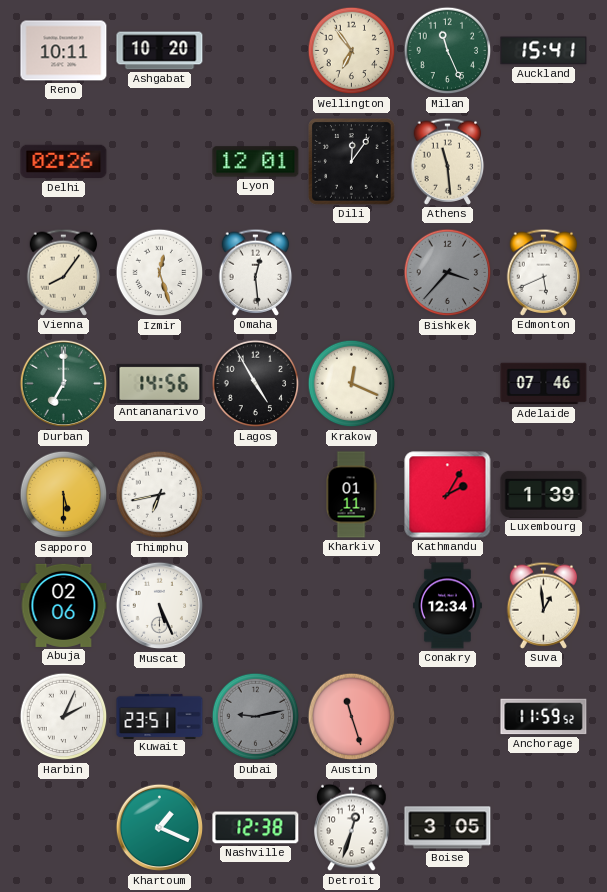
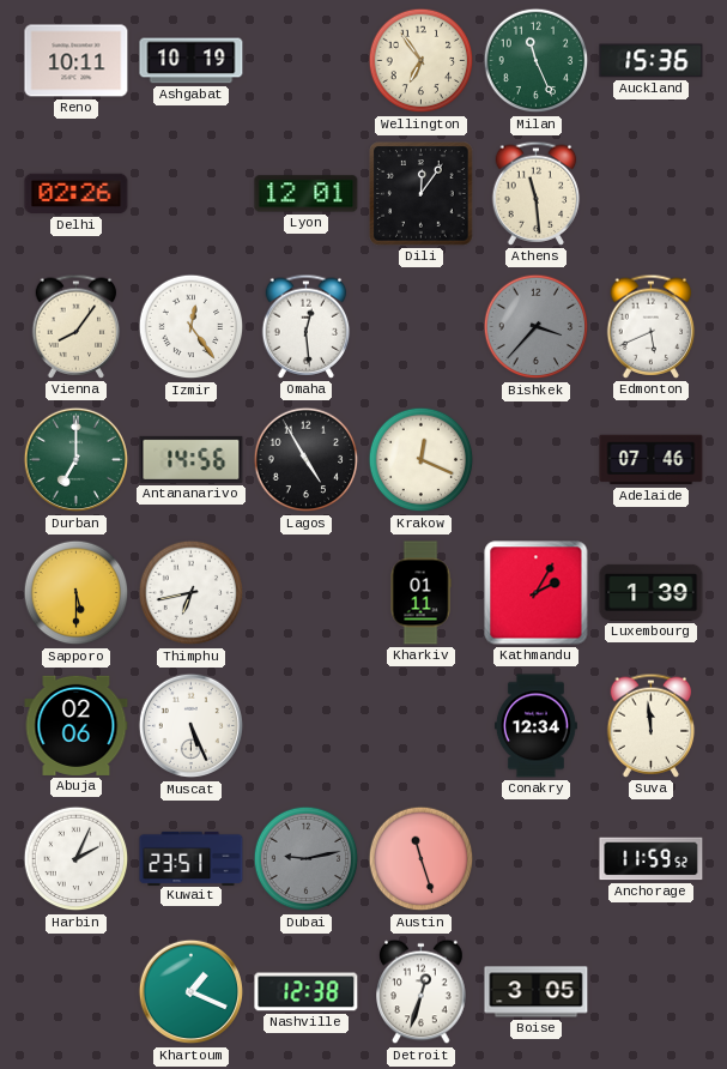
Ashgabat: 10:20 -> 10:19 (192, 61)
Auckland: 15:41 -> 15:36 (652, 61)
Izmir: 12:27 -> 12:24 (192, 327)
Suva: 12:59 -> 11:59 (652, 725)
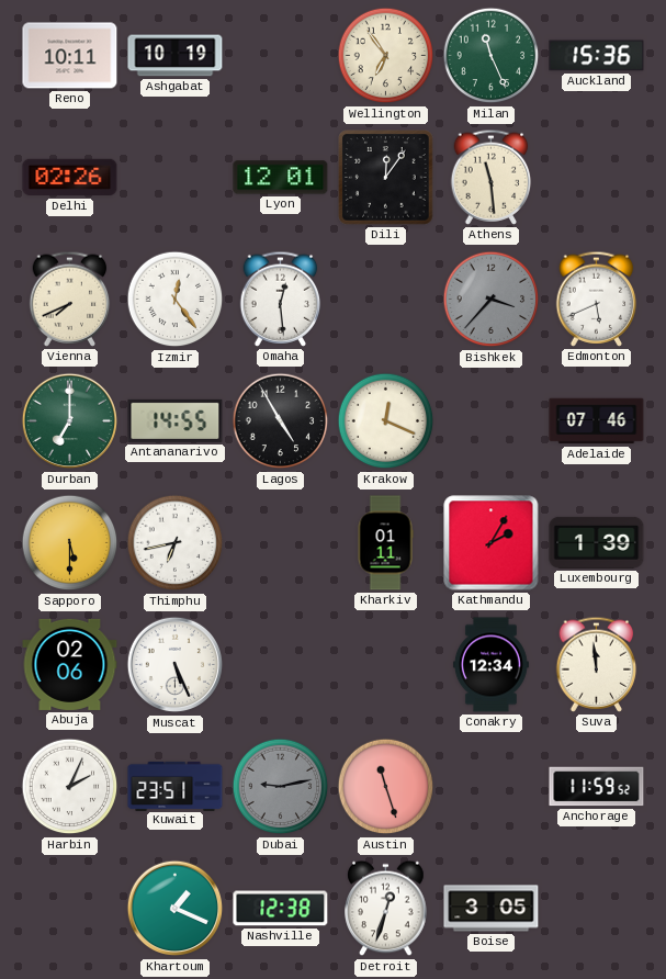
Vienna: 8:06 -> 7:41 (70, 299)
Antananarivo: 14:56 -> 14:55 (176, 420)
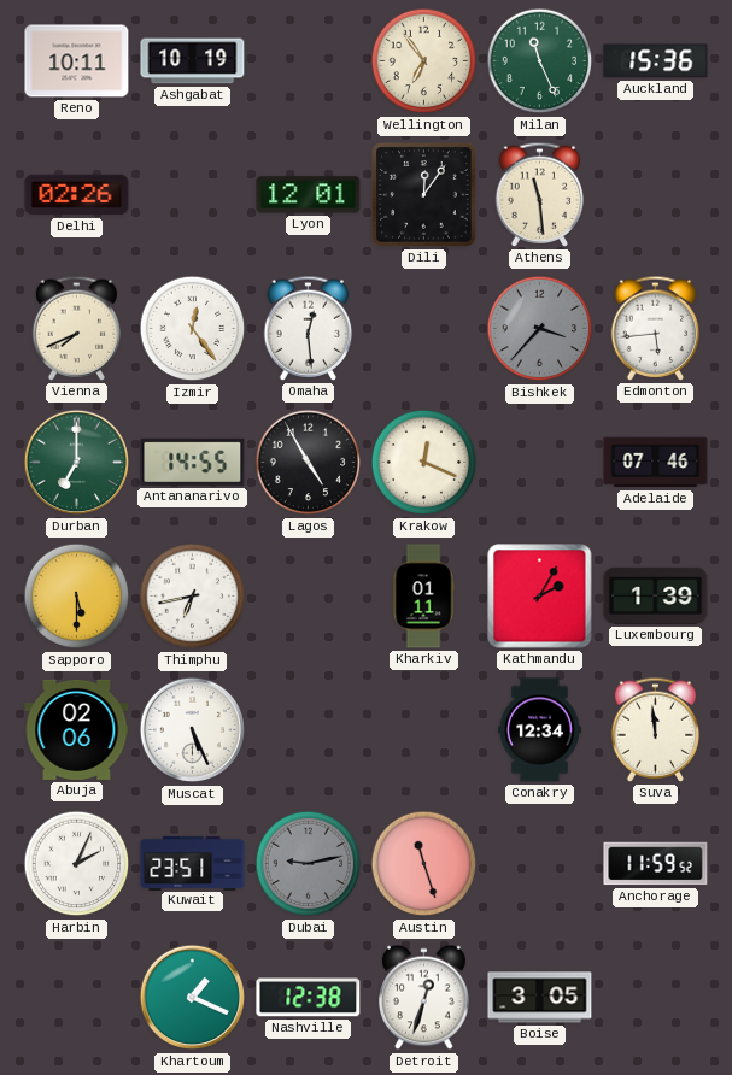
Edmonton: 5:41 -> 5:44 (656, 328)
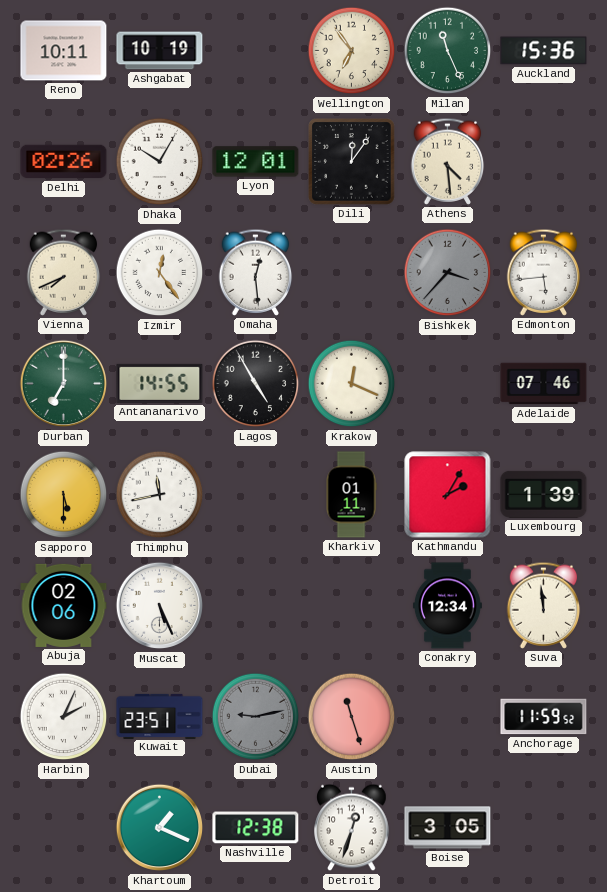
Dhaka: none -> 10:05 (160, 162)
Athens: 11:29 -> 4:29 (448, 161)
Thimphu: 6:43 -> 11:43 (160, 495)
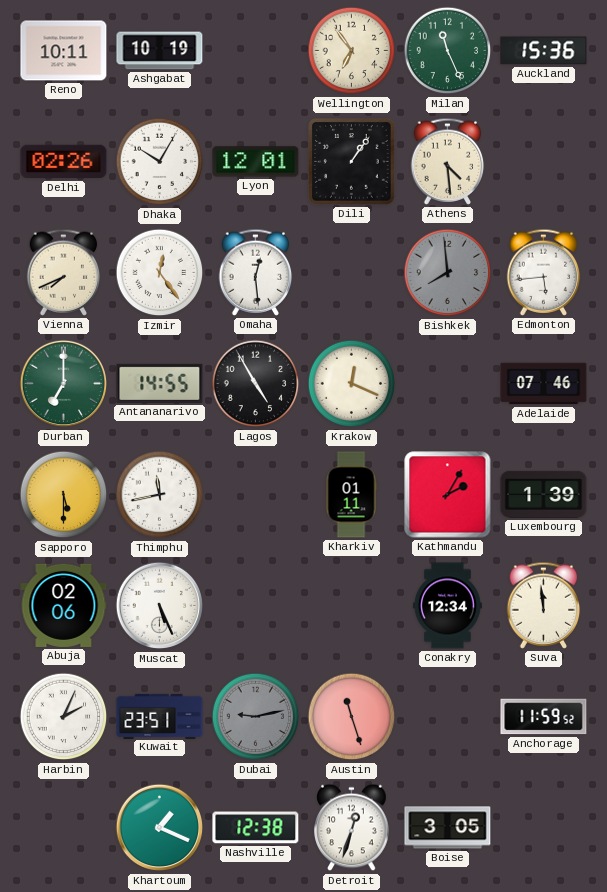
Dili: 12:06 -> 1:06 (352, 162)
Bishkek: 3:37 -> 7:59 (448, 273)
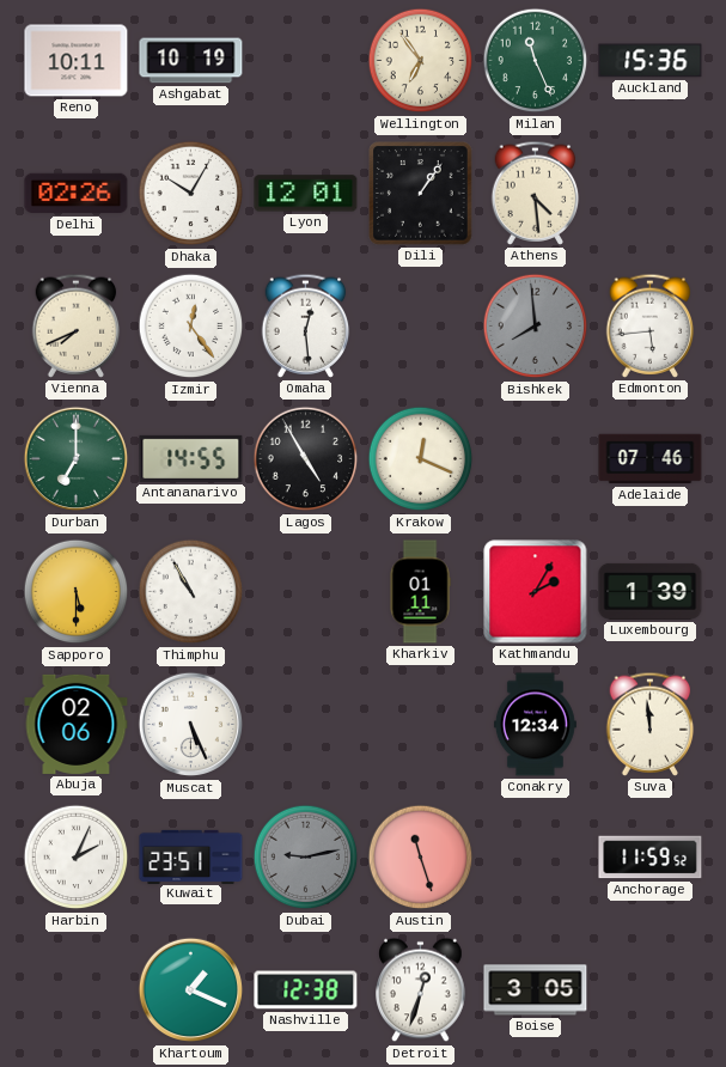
Thimphu: 11:43 -> 10:55 (191, 592)
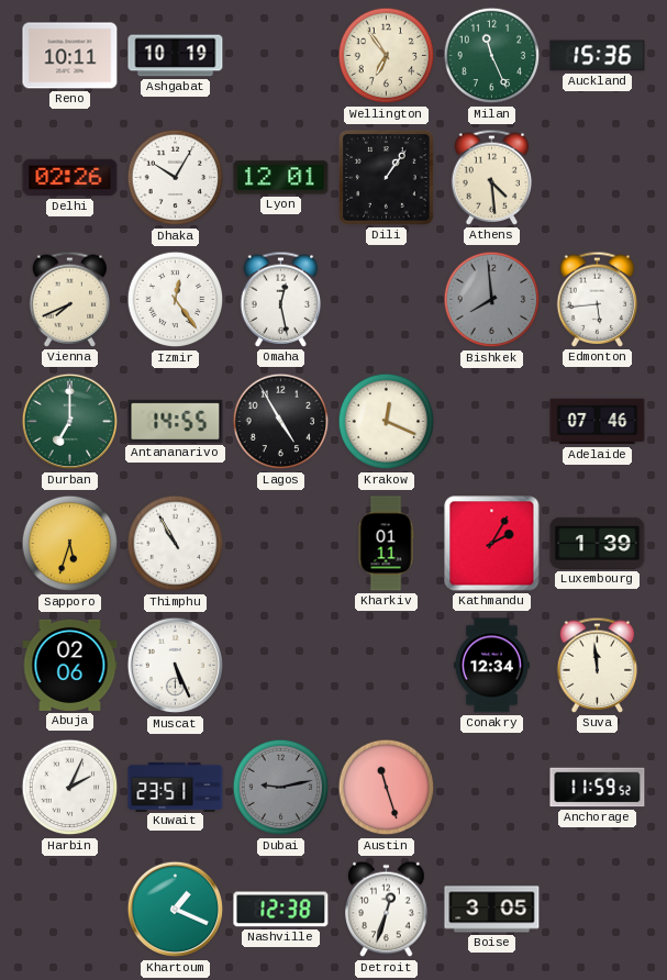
Omaha: 12:29 -> 12:28 (281, 299)
Sapporo: 5:30 -> 5:33 (70, 544)
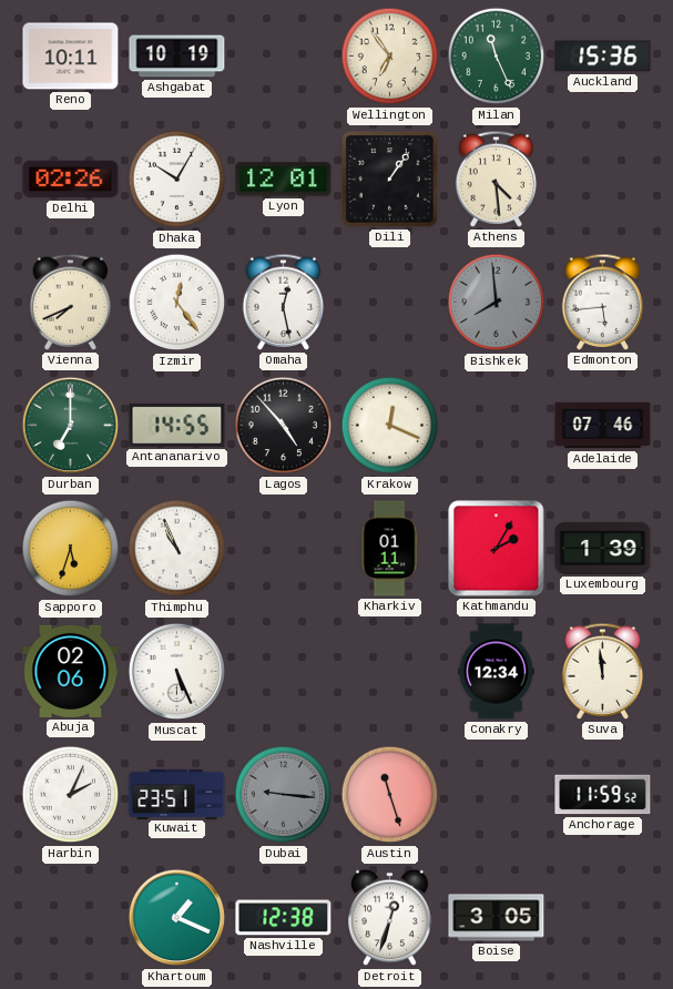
Lagos: 4:55 -> 4:53 (284, 426)
Thimphu: 10:55 -> 10:56 (177, 549)
Dubai: 9:13 -> 9:16 (284, 795)
